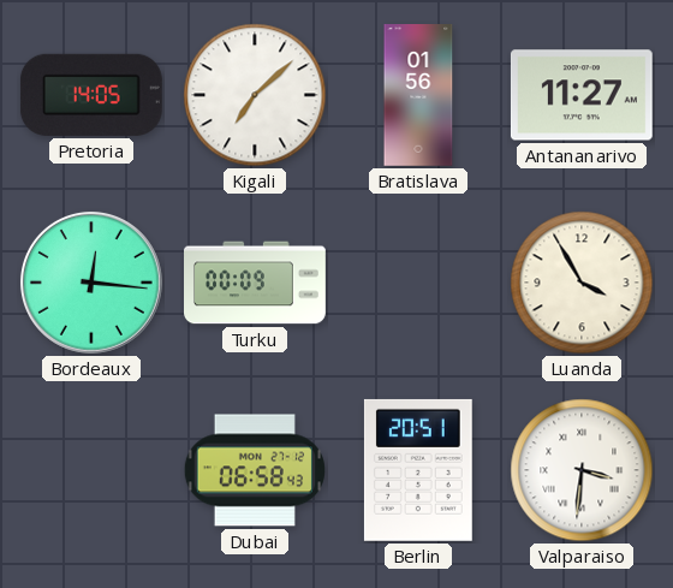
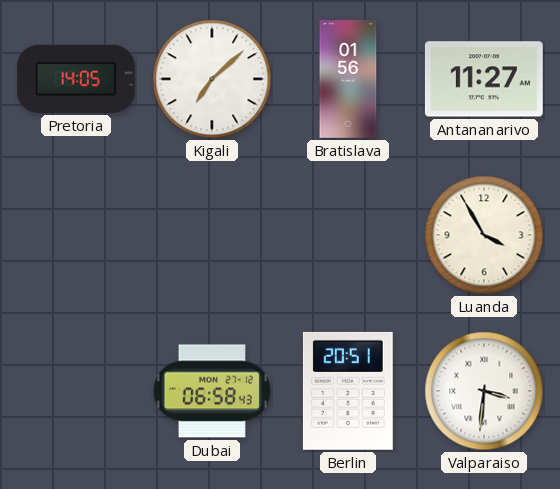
Bordeaux: 12:16 -> none (91, 283)
Turku: 00:09 -> none (256, 283)
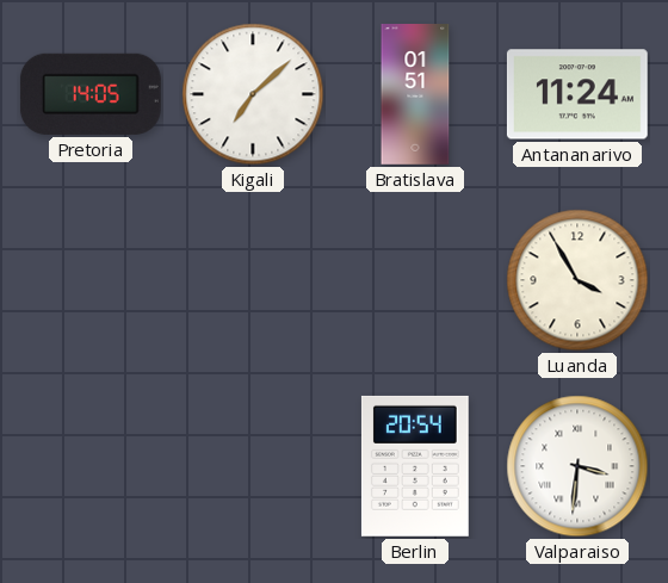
Bratislava: 01:56 -> 01:51 (415, 95)
Antananarivo: 11:27 -> 11:24 (577, 94)
Dubai: 06:58 -> none (212, 391)
Berlin: 20:51 -> 20:54 (415, 466)
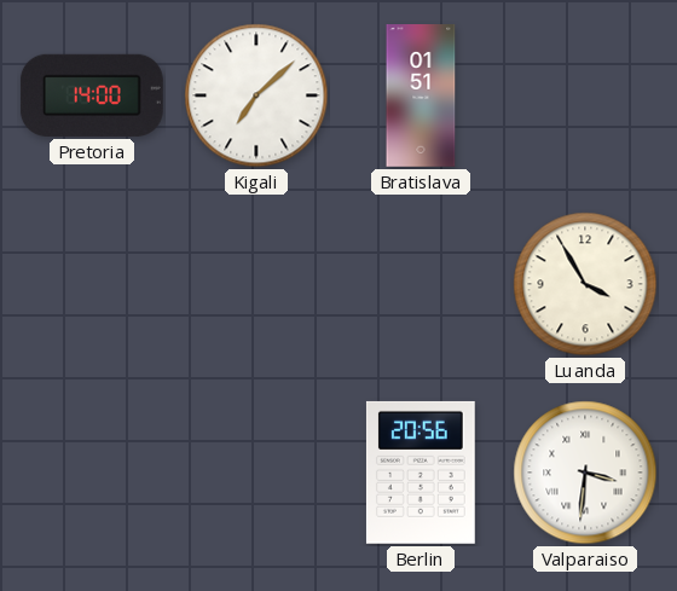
Pretoria: 14:05 -> 14:00 (92, 95)
Antananarivo: 11:24 -> none (577, 94)
Berlin: 20:54 -> 20:56 (421, 473)
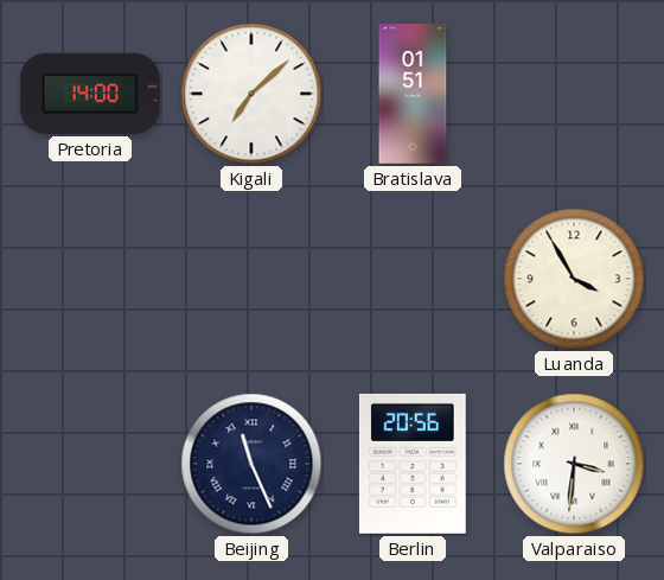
Beijing: none -> 11:26 (251, 464)
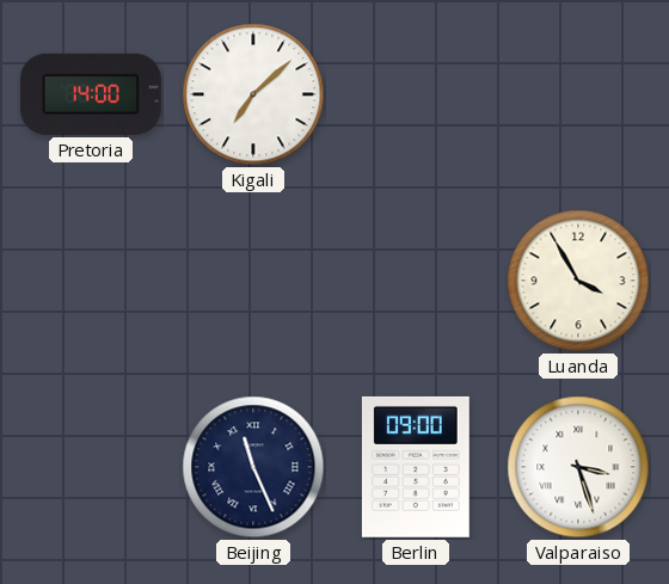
Bratislava: 01:51 -> none (413, 95)
Berlin: 20:56 -> 09:00 (416, 467)
Valparaiso: 3:31 -> 3:27 (578, 467)
